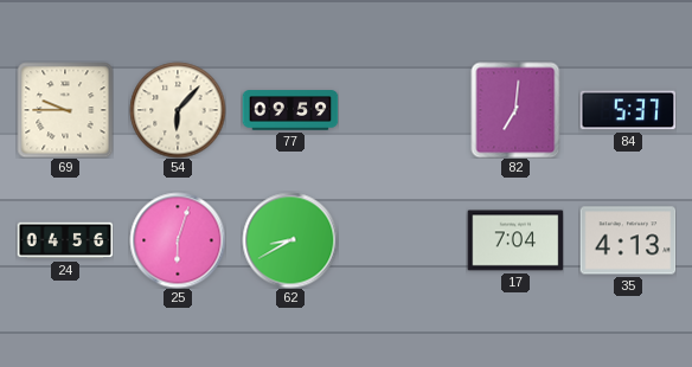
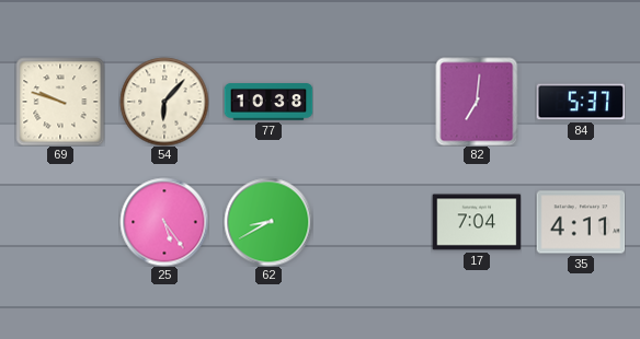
69: 9:45 -> 9:48 (60, 102)
77: 09:59 -> 10:38 (268, 102)
24: 04:56 -> none (65, 240)
25: 6:03 -> 5:24 (164, 222)
35: 4:13 -> 4:11 (581, 222)
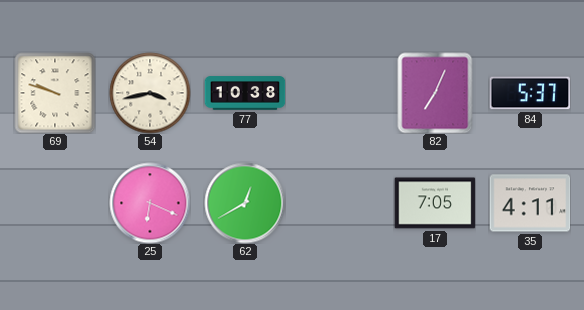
54: 6:07 -> 3:43 (150, 93)
82: 7:01 -> 7:04 (435, 93)
25: 5:24 -> 6:19 (150, 203)
62: 8:40 -> 12:40 (245, 203)
17: 7:04 -> 7:05 (435, 203)
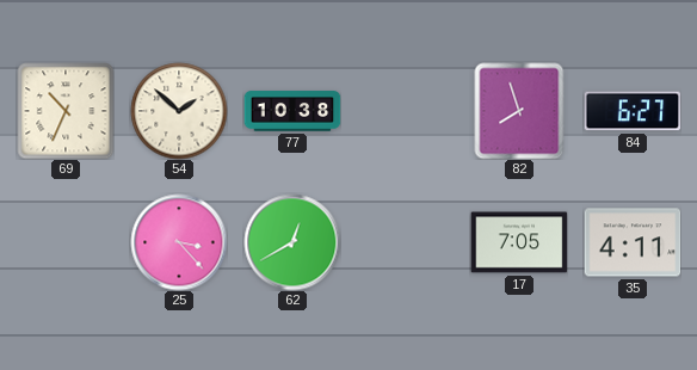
69: 9:48 -> 10:34 (66, 111)
54: 3:43 -> 1:52 (179, 111)
82: 7:04 -> 7:57 (519, 111)
84: 5:37 -> 6:27 (633, 111)
25: 6:19 -> 3:23 (179, 242)
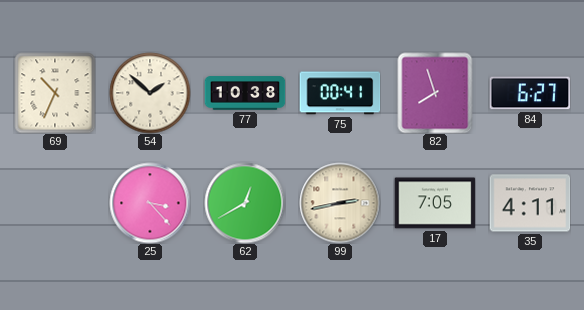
75: none -> 00:41 (340, 93)
99: none -> 2:43 (340, 203)
